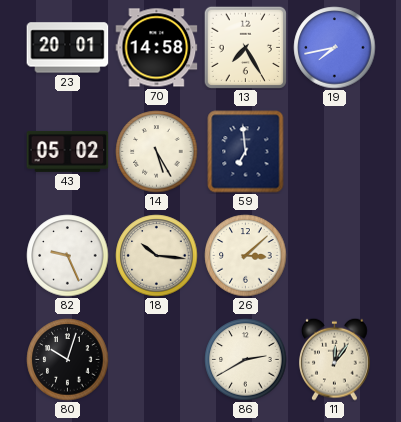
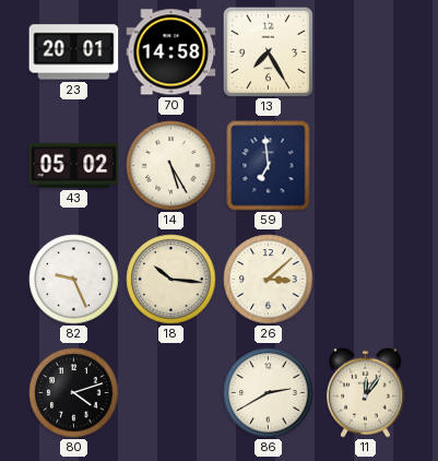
19: 7:43 -> none (335, 48)
80: 10:03 -> 4:12 (74, 393)
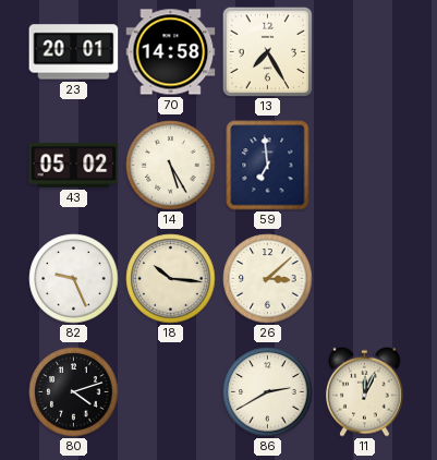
11: 12:06 -> 12:04 (365, 391)
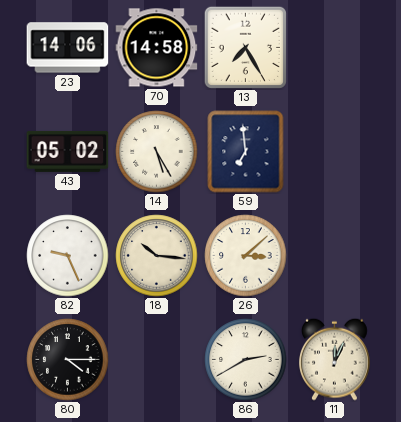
23: 20:01 -> 14:06 (68, 48)
80: 4:12 -> 4:15 (68, 360)
